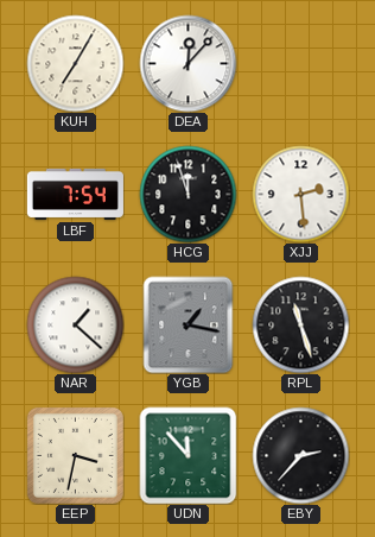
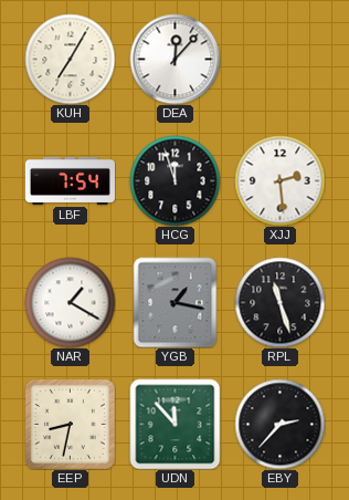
NAR: 1:22 -> 1:20 (70, 302)
EEP: 3:32 -> 8:32 (70, 424)
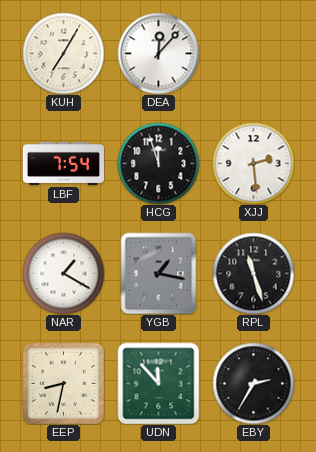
EBY: 2:37 -> 2:35 (253, 383)
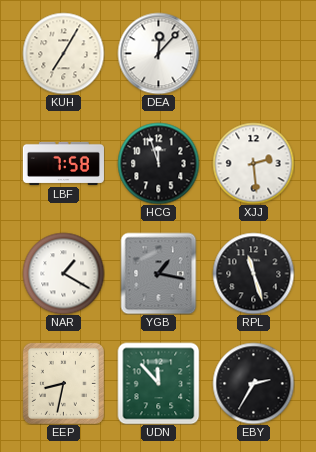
LBF: 7:54 -> 7:58 (63, 163)
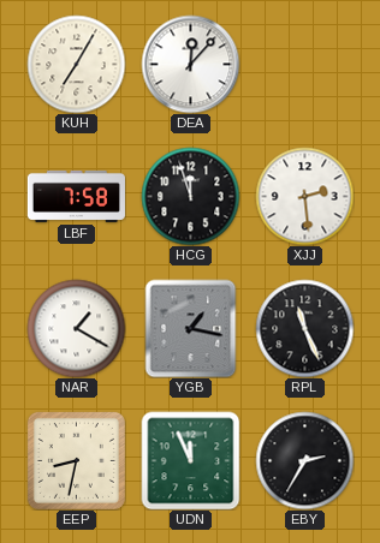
RPL: 11:27 -> 11:26 (304, 328)
UDN: 11:53 -> 11:56 (190, 460)
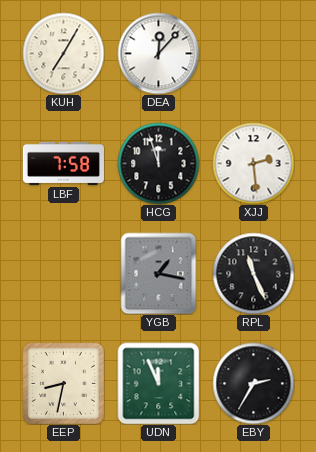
NAR: 1:20 -> none (76, 328)
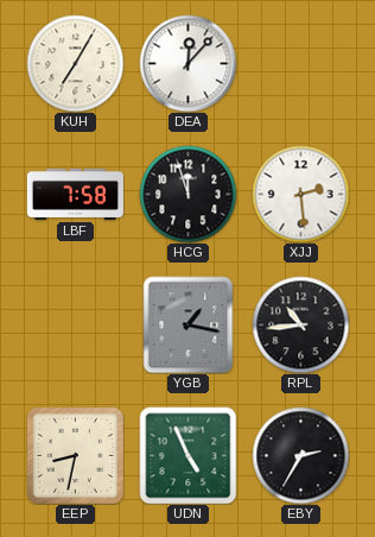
RPL: 11:26 -> 10:44 (300, 324)
UDN: 11:56 -> 4:56 (188, 455)
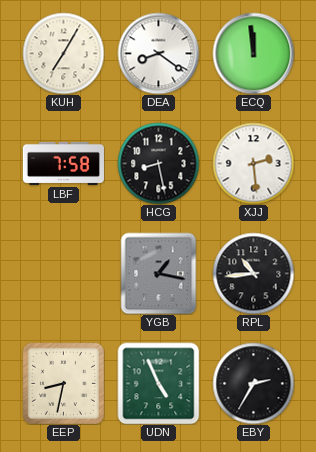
DEA: 12:07 -> 8:21 (158, 53)
ECQ: none -> 11:59 (253, 53)
HCG: 11:57 -> 8:28 (158, 163)
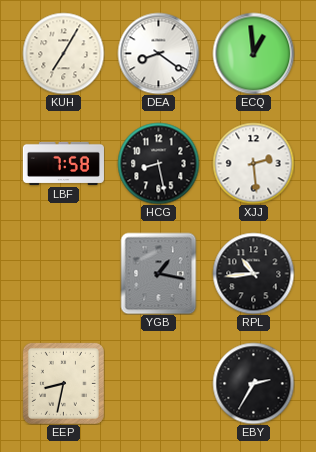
ECQ: 11:59 -> 12:59 (253, 53)
UDN: 4:56 -> none (158, 383)
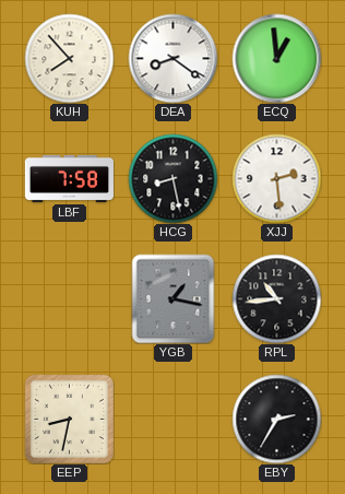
KUH: 7:05 -> 7:53 (69, 58)
